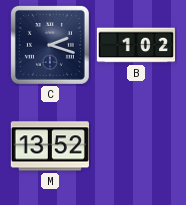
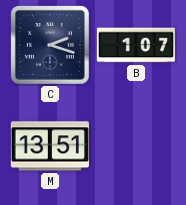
B: 1:02 -> 1:07 (135, 45)
M: 13:52 -> 13:51 (50, 146)
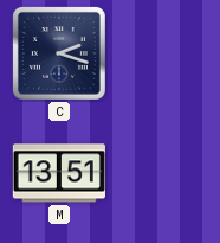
B: 1:07 -> none (135, 45)
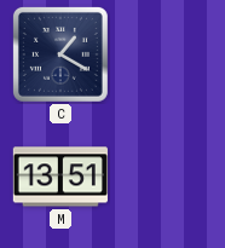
C: 2:18 -> 1:20 (60, 54)
